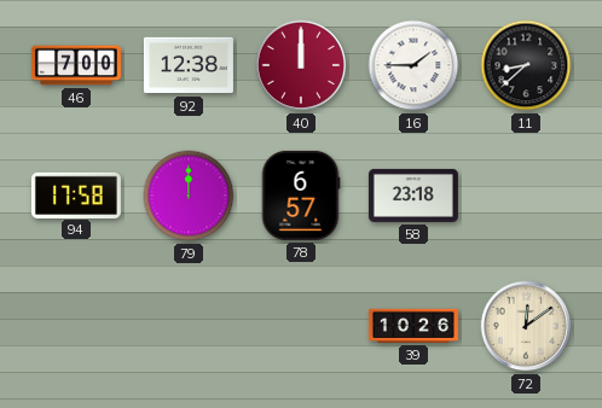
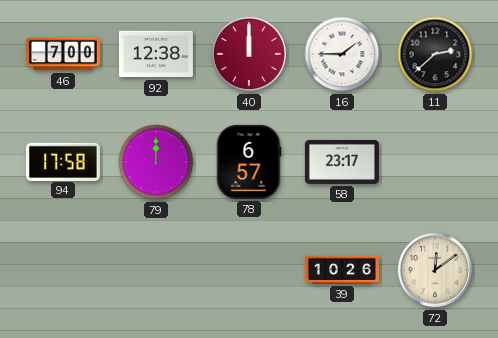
11: 8:38 -> 2:38 (435, 54)
58: 23:18 -> 23:17 (342, 162)
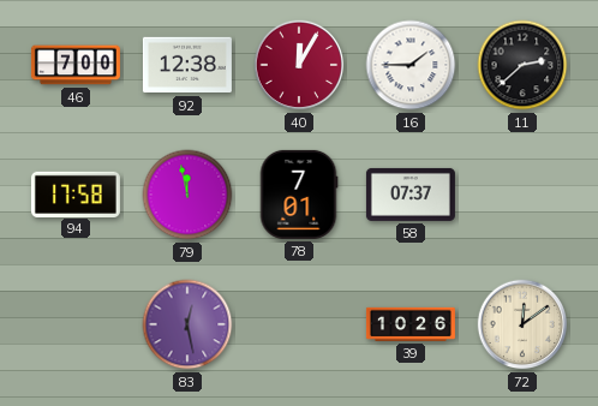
40: 12:00 -> 12:05 (299, 65)
79: 12:00 -> 11:58 (187, 195)
78: 6:57 -> 7:01 (299, 195)
58: 23:17 -> 07:37 (411, 195)
83: none -> 12:28 (187, 324)
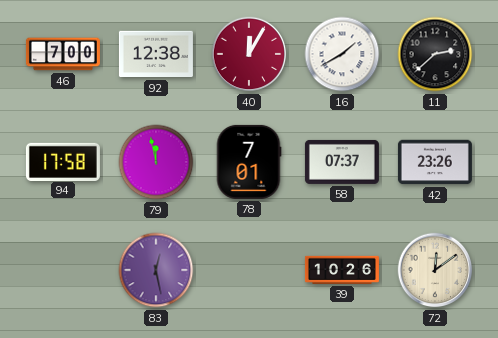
16: 1:45 -> 1:40 (342, 54)
42: none -> 23:26 (435, 162)
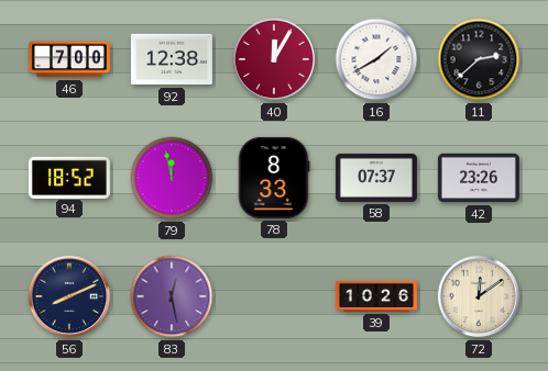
94: 17:58 -> 18:52 (69, 177)
78: 7:01 -> 8:33 (274, 178)
56: none -> 8:11 (69, 296)
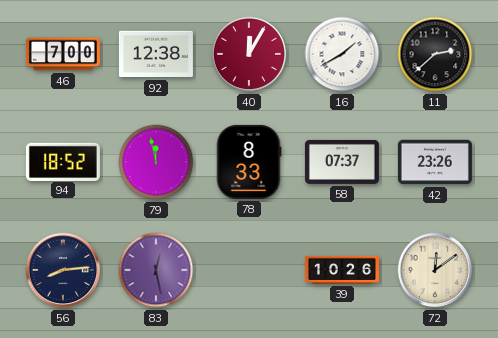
56: 8:11 -> 8:14 (63, 270)
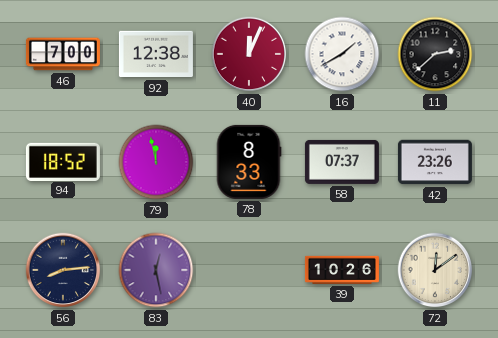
40: 12:05 -> 12:04 (249, 54)
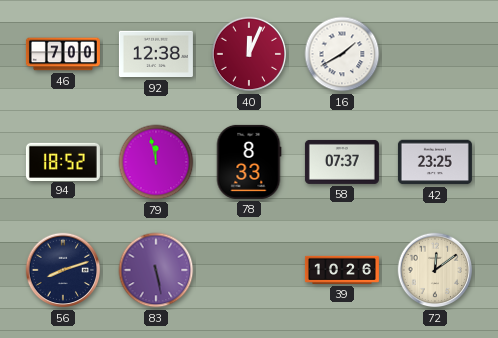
11: 2:38 -> none (435, 54)
42: 23:26 -> 23:25 (435, 162)
56: 8:14 -> 8:12 (63, 270)
83: 12:28 -> 5:28 (156, 270)
